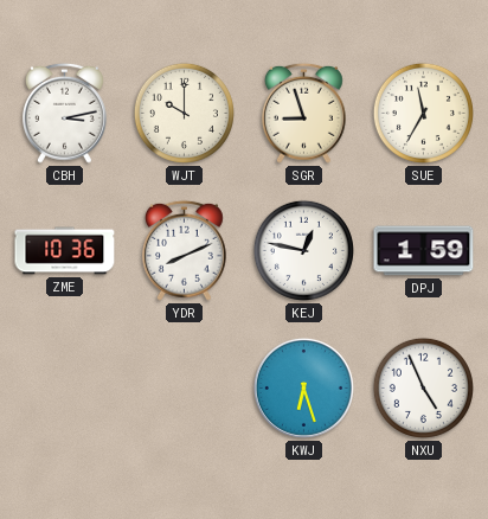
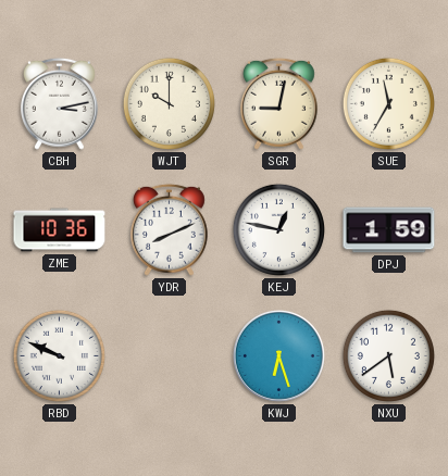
SGR: 8:57 -> 9:02 (278, 103)
RBD: none -> 9:49 (59, 355)
NXU: 4:56 -> 5:39 (388, 355)
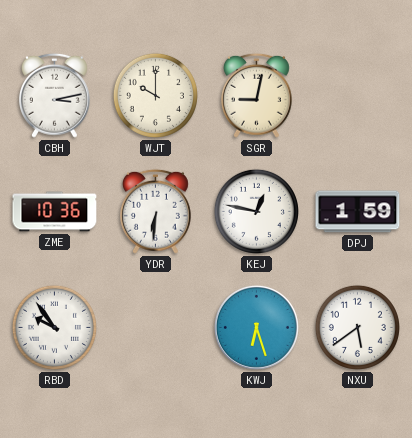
SUE: 11:35 -> none (388, 103)
YDR: 8:11 -> 6:31 (155, 211)
RBD: 9:49 -> 9:54 (54, 327)
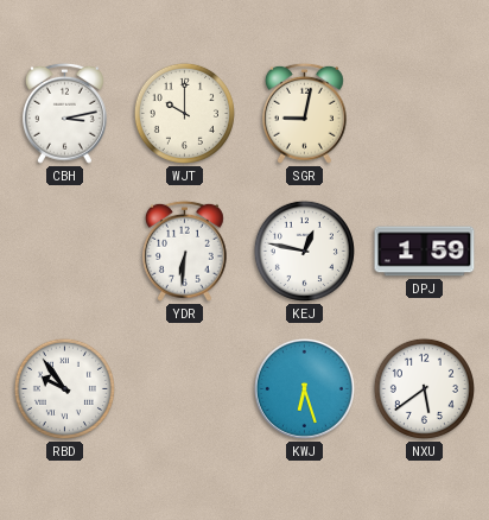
ZME: 10:36 -> none (55, 212)
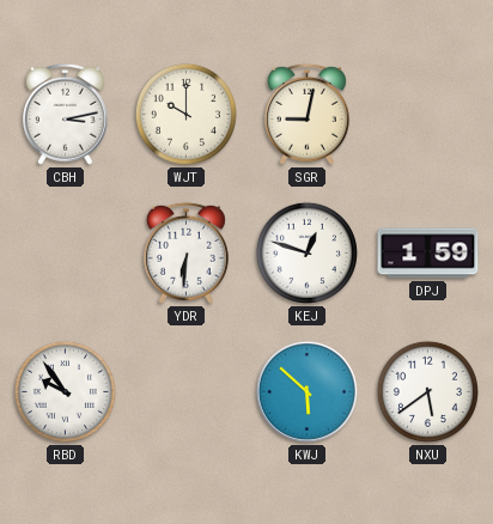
KEJ: 12:47 -> 12:48 (306, 252)
KWJ: 6:27 -> 5:52 (306, 391)
